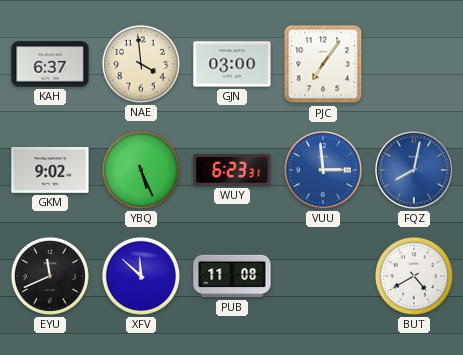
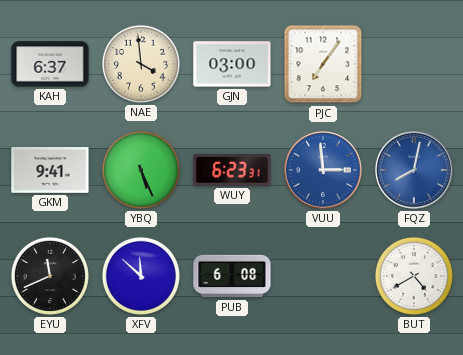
GKM: 9:02 -> 9:41 (50, 171)
PUB: 11:08 -> 6:08 (232, 276)
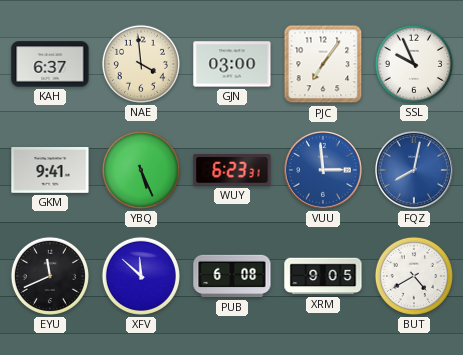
SSL: none -> 9:56 (414, 64)
XRM: none -> 9:05 (323, 276)
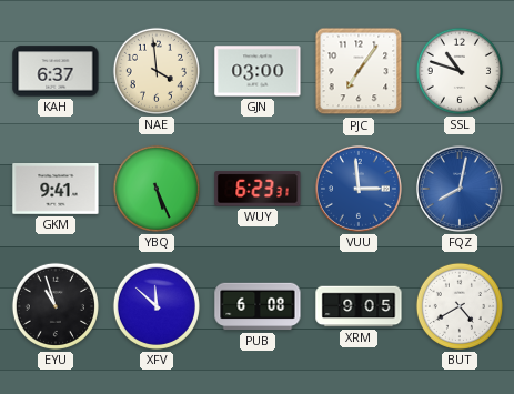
SSL: 9:56 -> 10:48 (460, 71)
EYU: 11:41 -> 10:57 (56, 306)
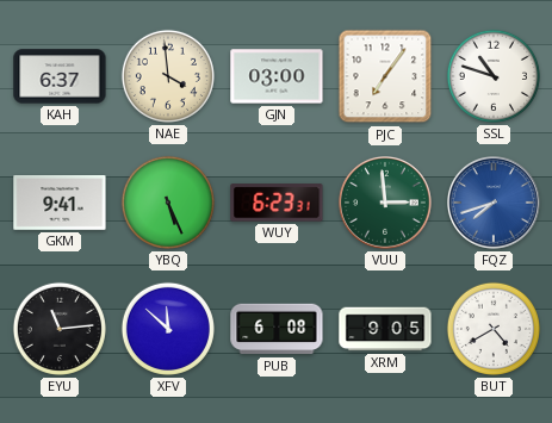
VUU dial: blue -> green (386, 204)
FQZ: 8:02 -> 7:42 (495, 204)
EYU: 10:57 -> 11:14 (60, 329)
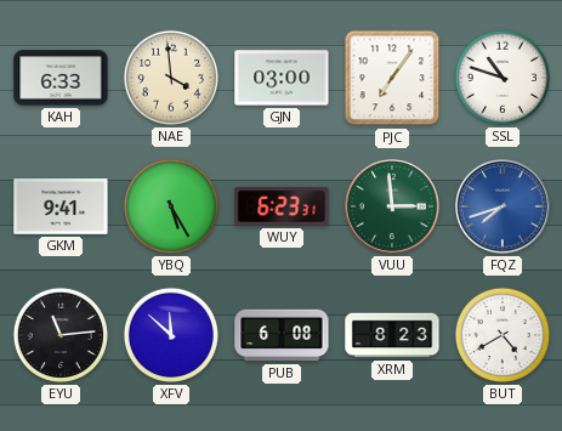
KAH: 6:37 -> 6:33 (61, 78)
YBQ: 5:26 -> 5:25 (171, 206)
XRM: 9:05 -> 8:23 (392, 335)
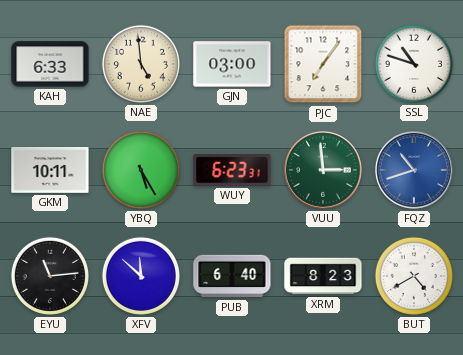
NAE: 3:59 -> 4:59 (141, 64)
GKM: 9:41 -> 10:11 (50, 171)
FQZ: 7:42 -> 10:42 (415, 171)
PUB: 6:08 -> 6:40 (232, 276)
